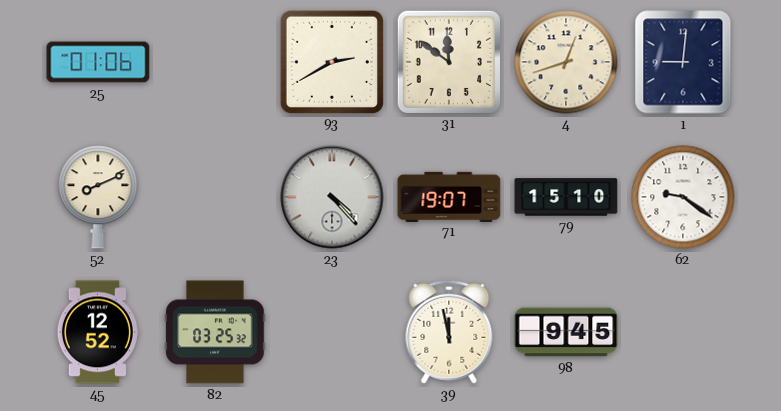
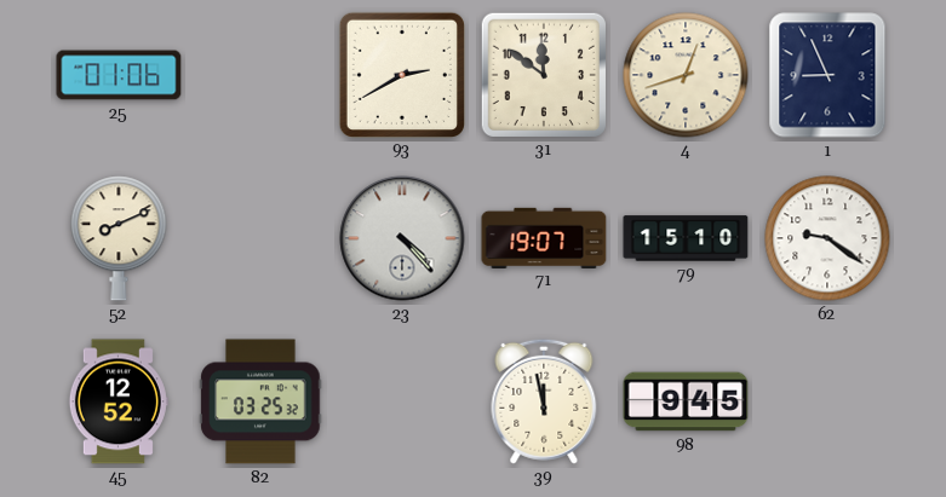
1: 9:01 -> 8:56 (827, 75)
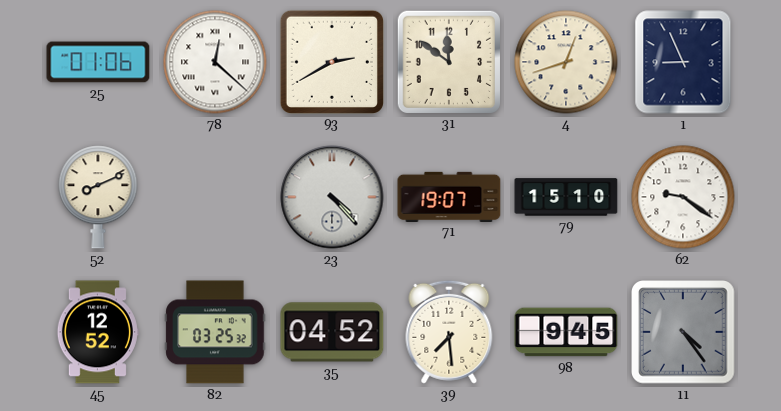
78: none -> 12:22 (215, 62)
35: none -> 04:52 (332, 332)
39: 11:58 -> 7:29 (449, 332)
11: none -> 4:24 (683, 332)
